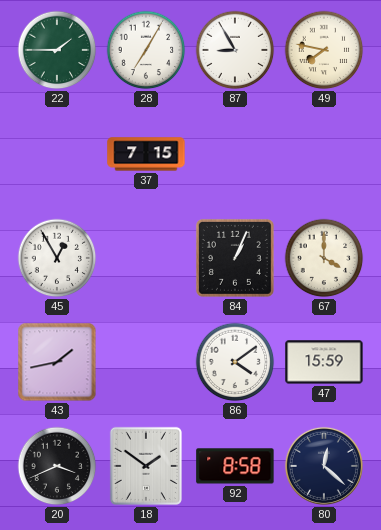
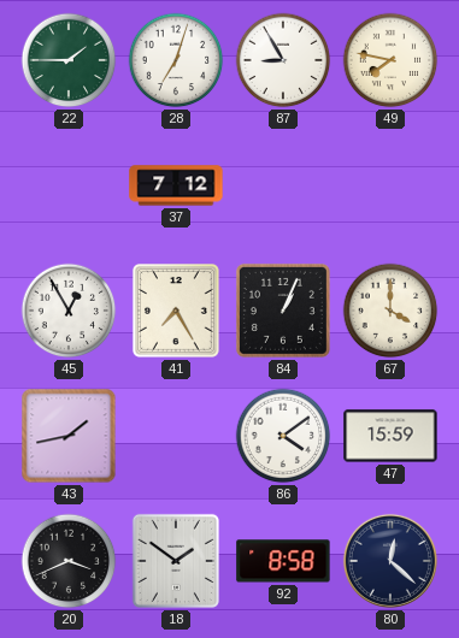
28: 7:05 -> 7:03 (176, 60)
37: 7:15 -> 7:12 (176, 185)
41: none -> 7:25 (176, 312)
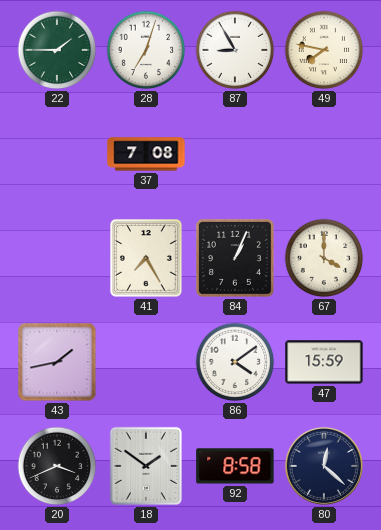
37: 7:12 -> 7:08 (146, 154)
45: 12:55 -> none (69, 311)
